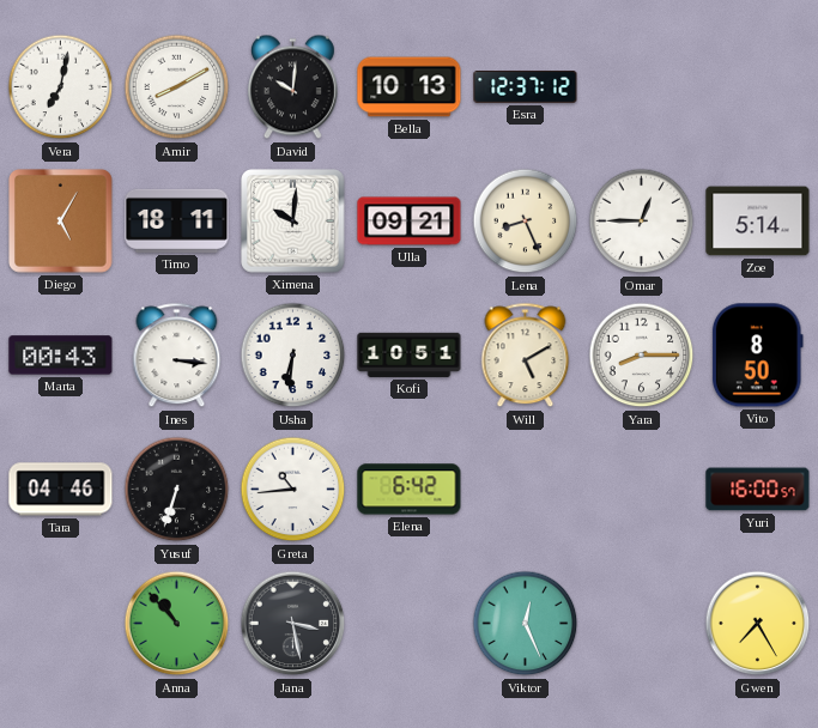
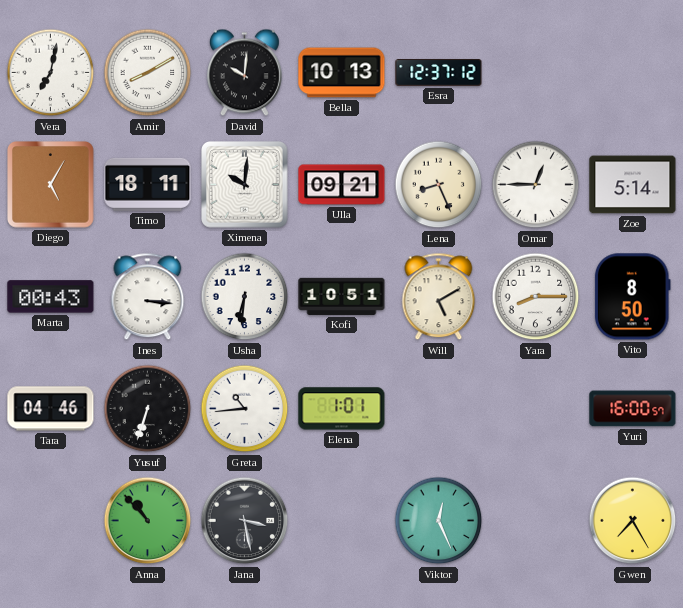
Elena: 6:42 -> 1:01 (342, 409)
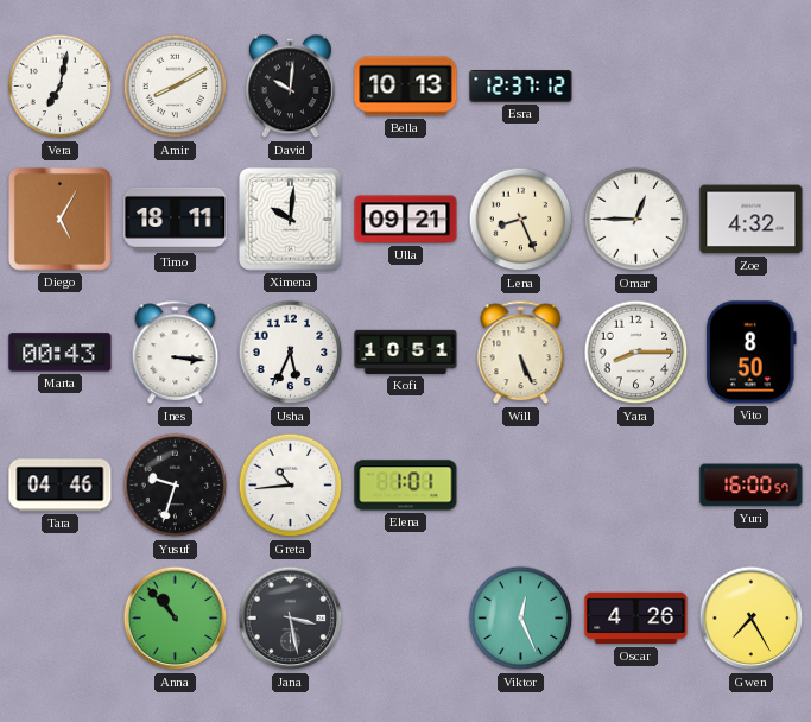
Zoe: 5:14 -> 4:32 (752, 220)
Usha: 6:31 -> 5:34 (291, 353)
Will: 5:10 -> 5:26 (521, 353)
Yusuf: 6:33 -> 9:33 (176, 486)
Oscar: none -> 4:26 (636, 619)
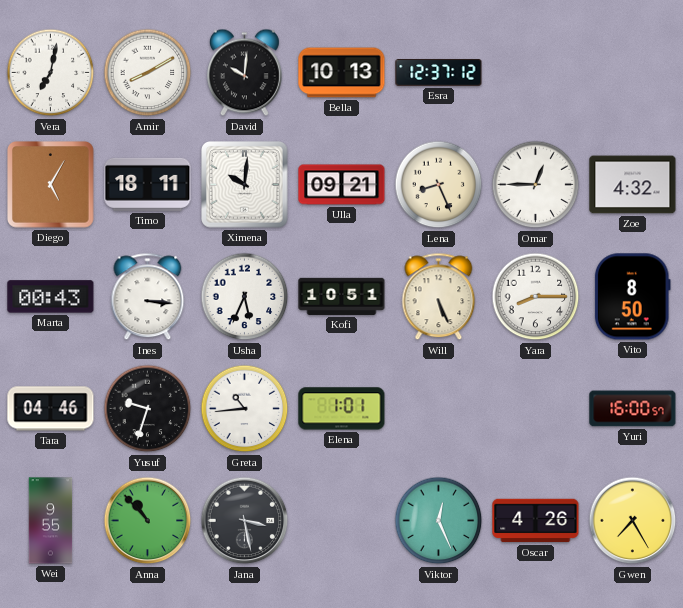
Wei: none -> 9:55 (51, 521)
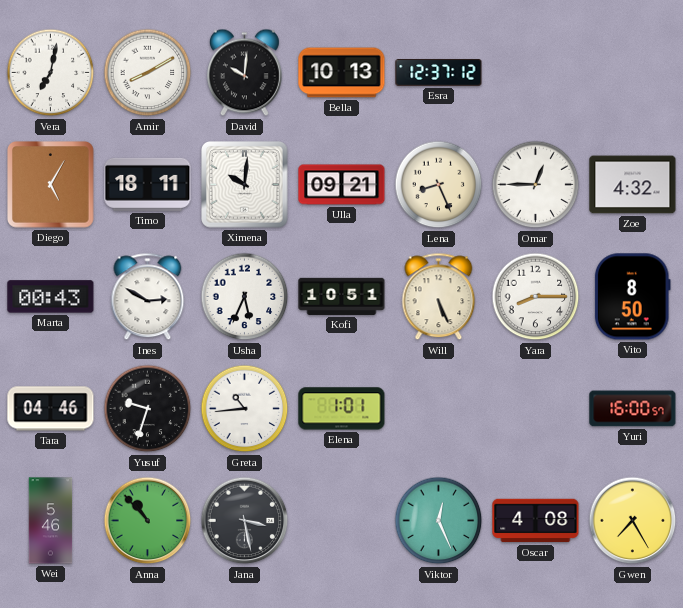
Ines: 3:16 -> 2:50 (148, 297)
Wei: 9:55 -> 5:46 (51, 521)
Oscar: 4:26 -> 4:08 (536, 521)
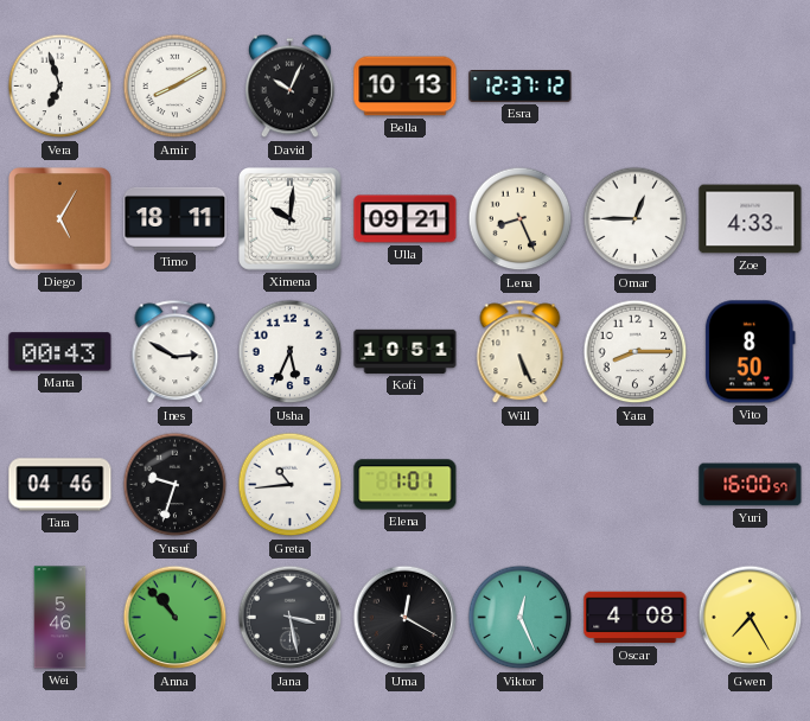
Vera: 7:02 -> 6:57 (60, 87)
David: 10:01 -> 10:04 (289, 87)
Zoe: 4:32 -> 4:33 (751, 219)
Uma: none -> 12:20 (406, 618)
